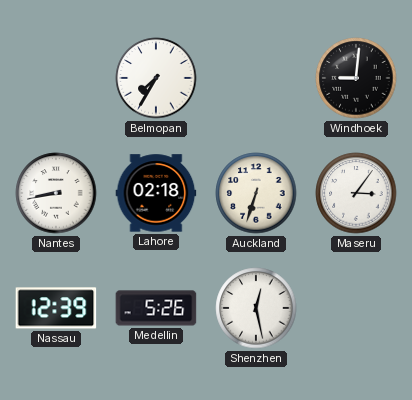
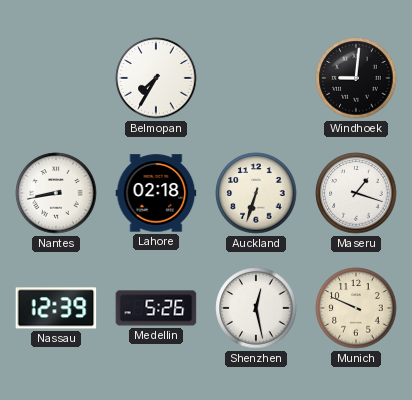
Maseru: 3:06 -> 1:18 (356, 193)
Munich: none -> 9:49 (356, 308)
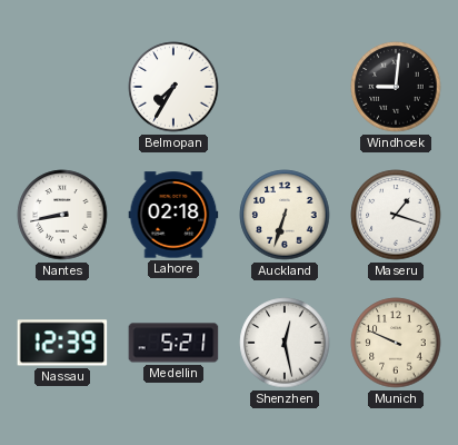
Medellin: 5:26 -> 5:21 (173, 343)
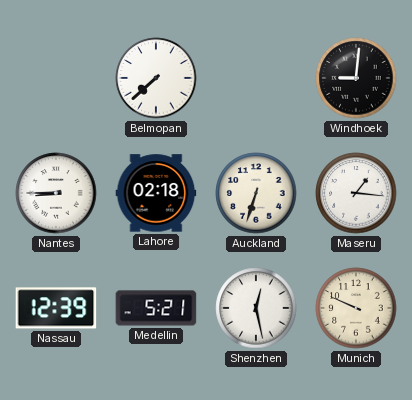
Belmopan: 7:35 -> 7:38 (156, 78)
Nantes: 8:43 -> 8:45 (56, 193)
Maseru: 1:18 -> 1:16 (356, 193)
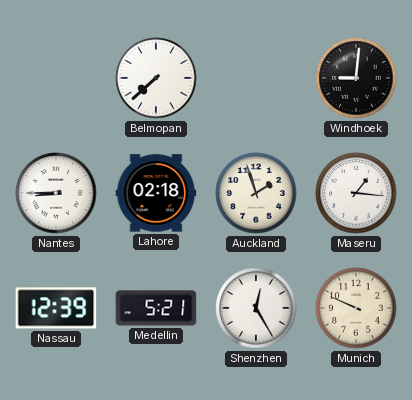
Auckland: 6:33 -> 1:57 (256, 193)
Shenzhen: 12:28 -> 12:25 (256, 308)
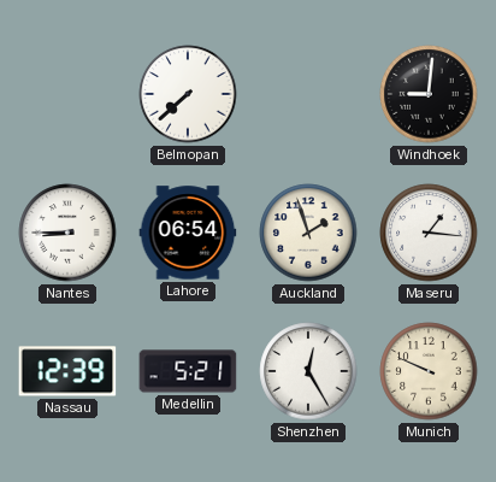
Lahore: 02:18 -> 06:54 (188, 233)
